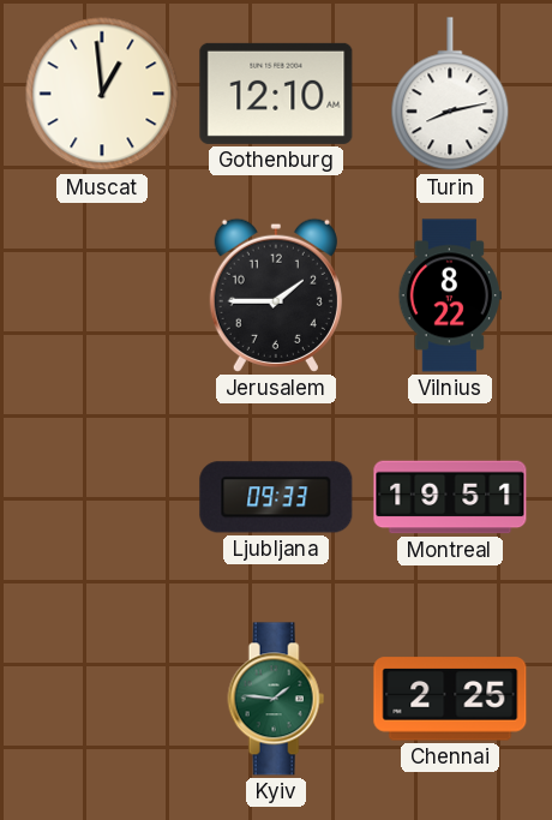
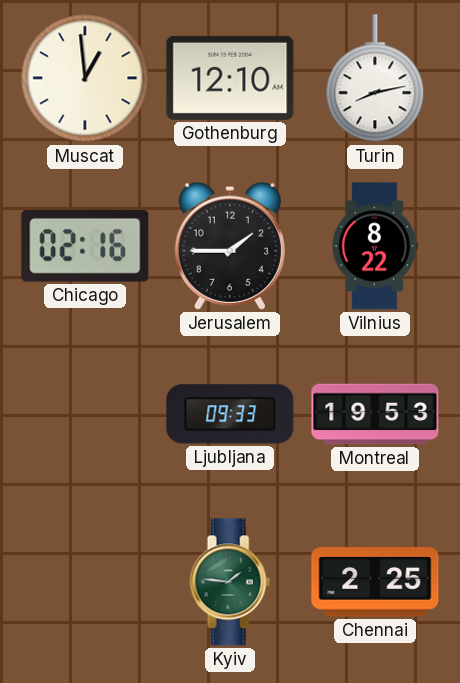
Chicago: none -> 02:16 (85, 247)
Montreal: 19:51 -> 19:53 (375, 414)
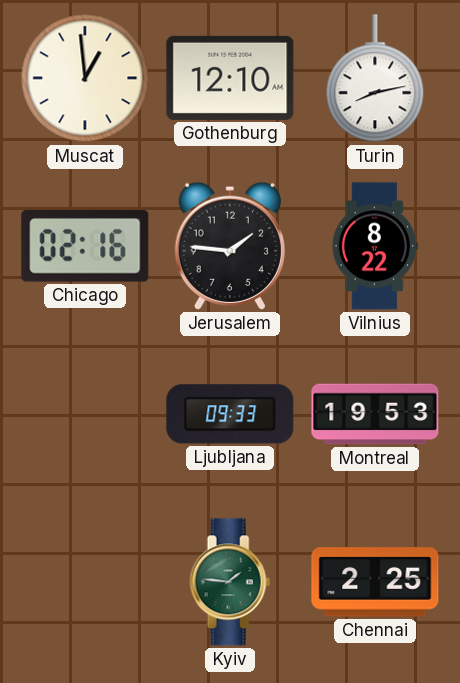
Jerusalem: 1:45 -> 1:46 (230, 246)
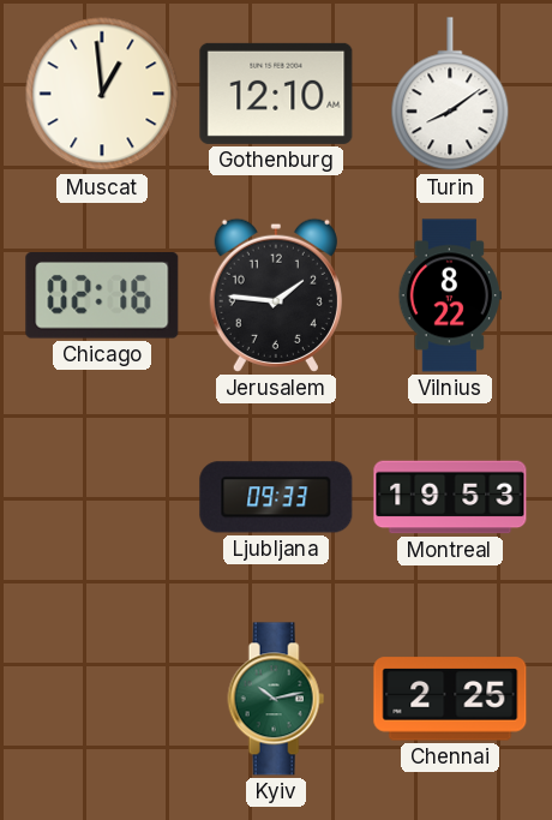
Turin: 8:13 -> 8:09 (450, 95)
Kyiv: 1:46 -> 10:13 (276, 699)
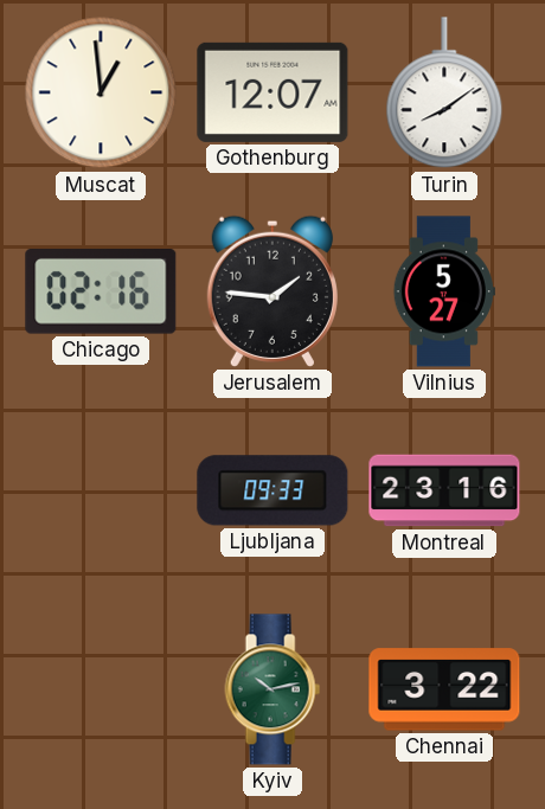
Gothenburg: 12:10 -> 12:07 (272, 92)
Vilnius: 8:22 -> 5:27 (444, 291)
Montreal: 19:53 -> 23:16 (444, 490)
Chennai: 2:25 -> 3:22 (444, 689)
